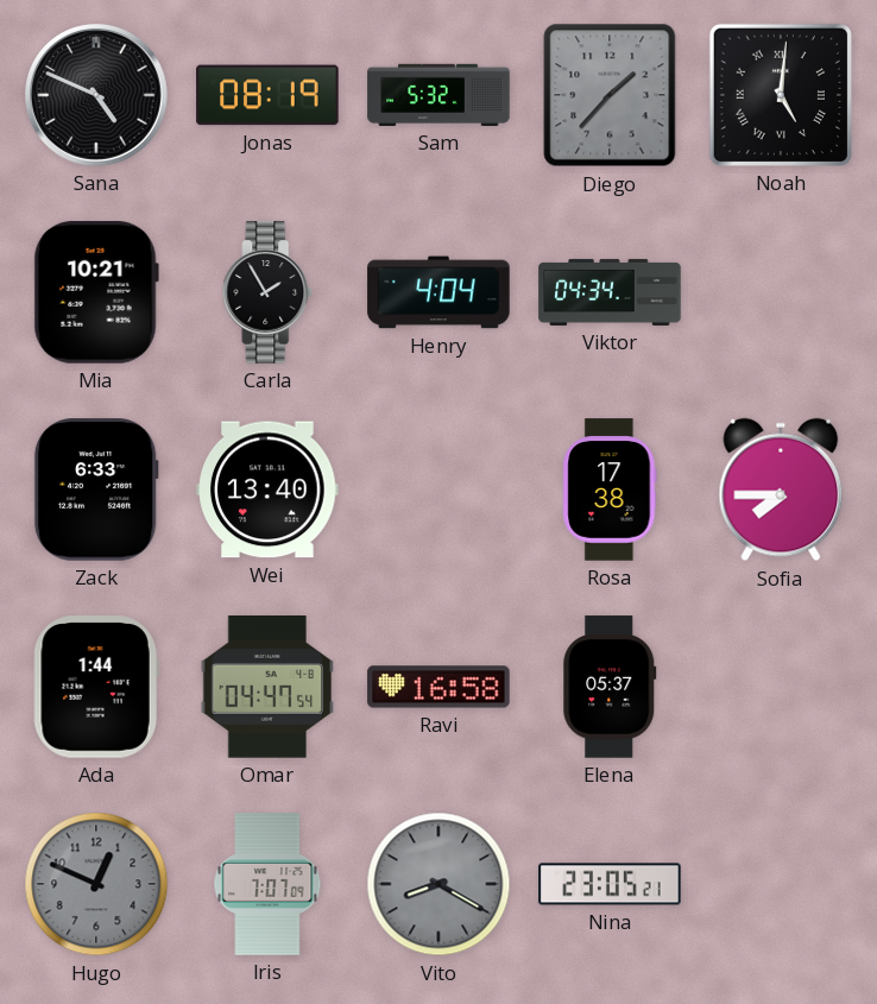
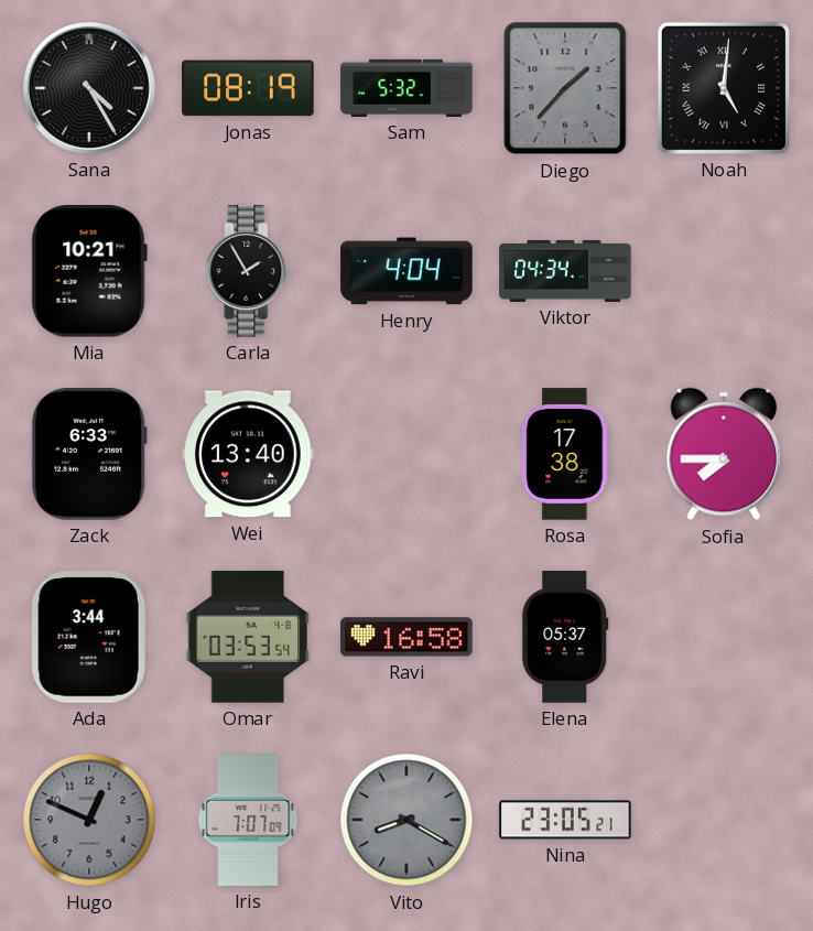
Sana: 4:49 -> 4:25 (90, 89)
Ada: 1:44 -> 3:44 (89, 637)
Omar: 04:47 -> 03:53 (248, 637)
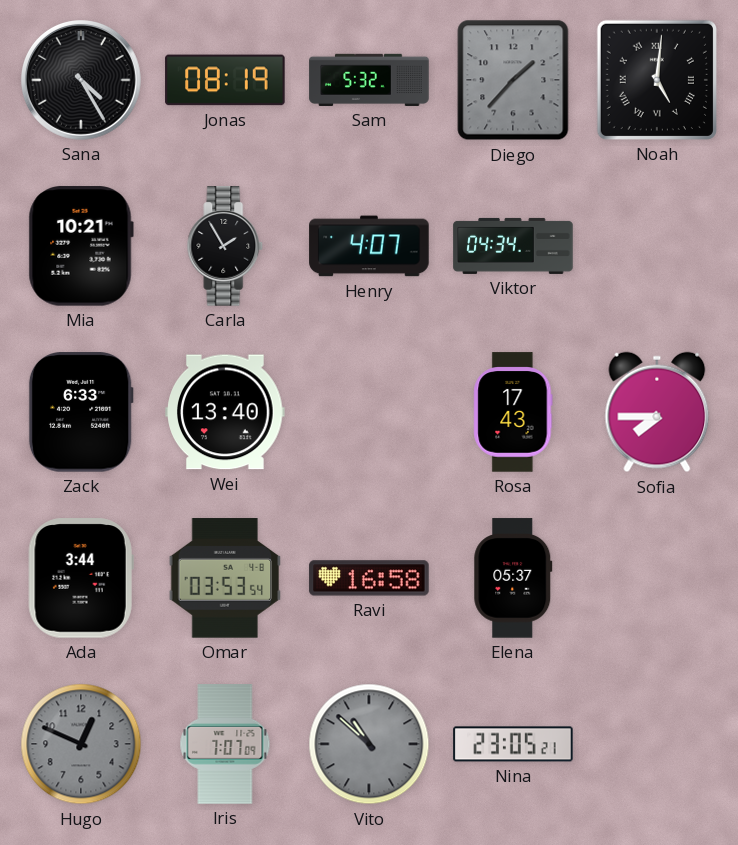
Henry: 4:04 -> 4:07 (369, 246)
Rosa: 17:38 -> 17:43 (513, 412)
Vito: 8:20 -> 10:52 (369, 744)
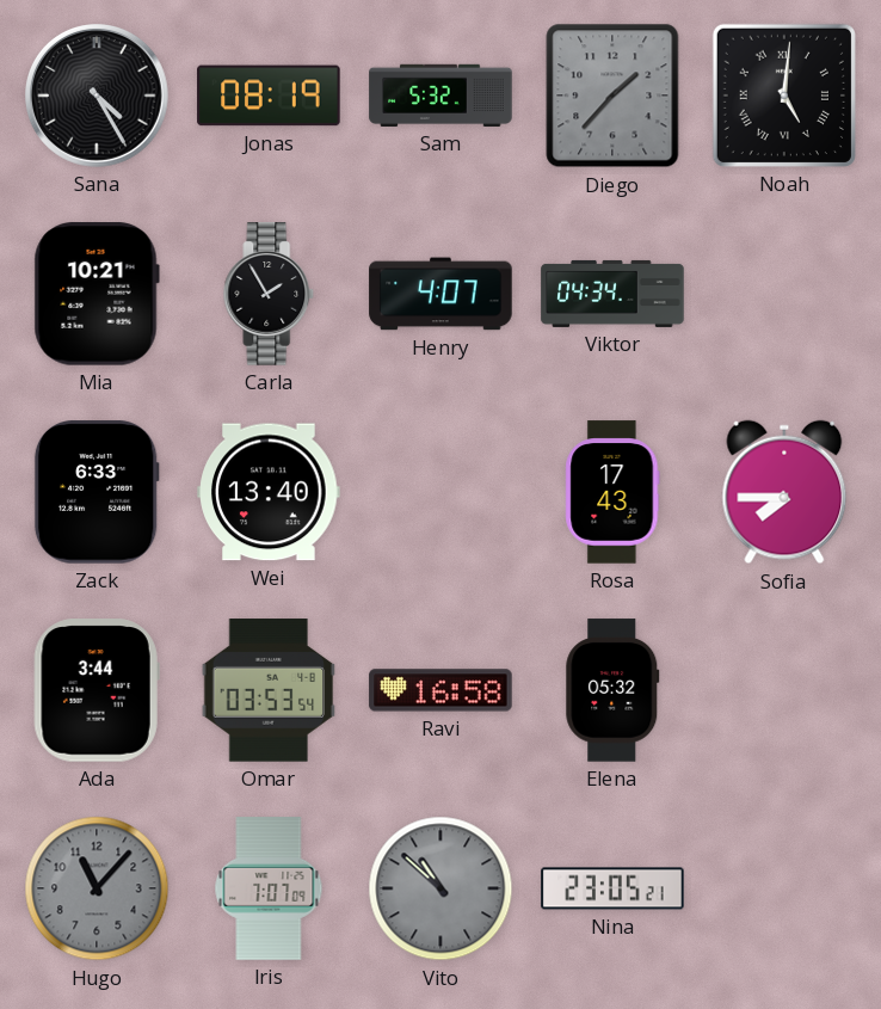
Elena: 05:37 -> 05:32 (612, 690)
Hugo: 12:49 -> 11:07 (97, 888)
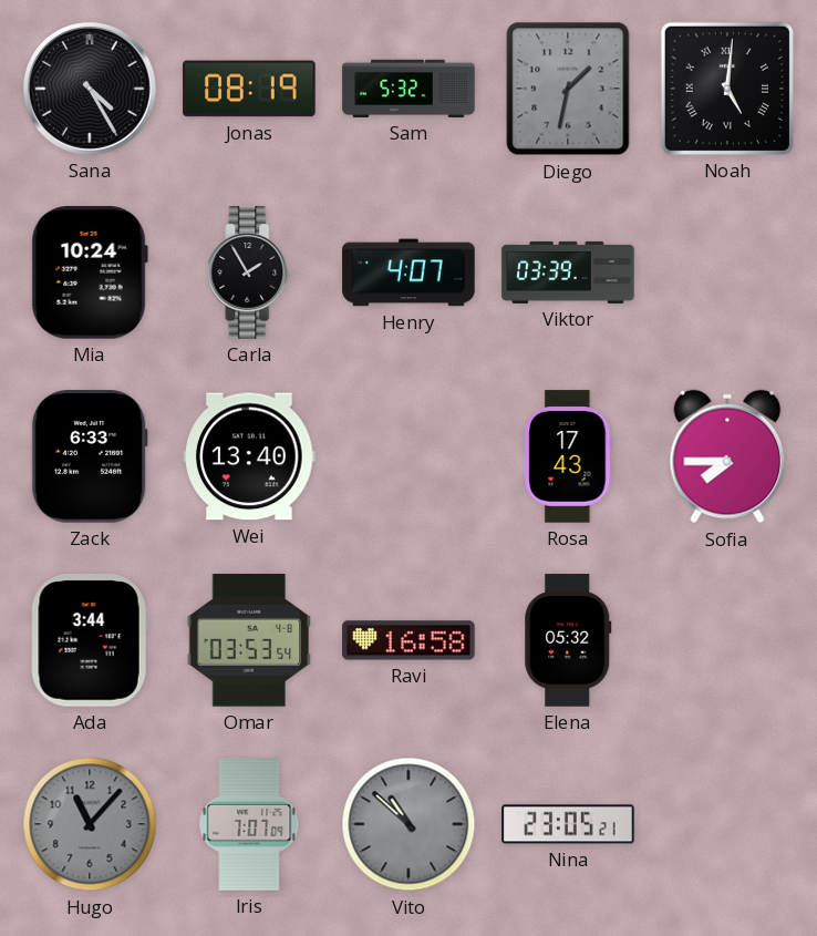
Diego: 1:37 -> 1:32 (568, 89)
Mia: 10:21 -> 10:24 (90, 272)
Viktor: 04:34 -> 03:39 (568, 272)
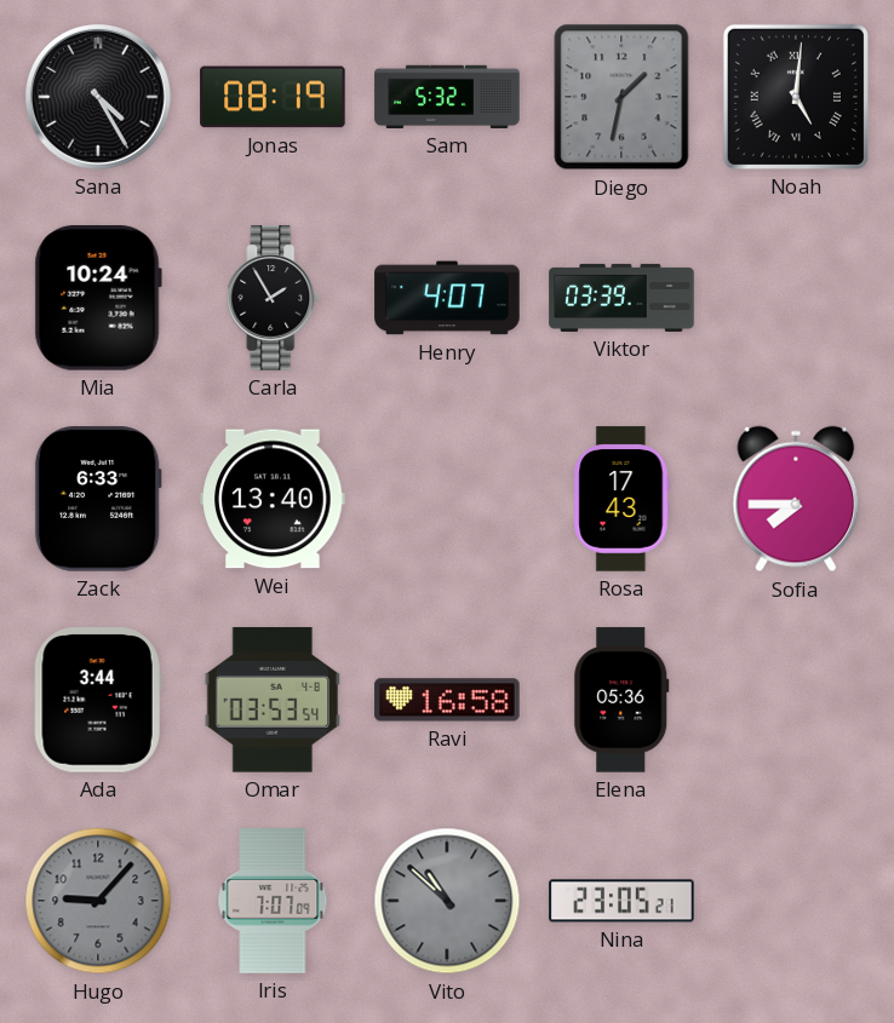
Elena: 05:32 -> 05:36 (621, 700)
Hugo: 11:07 -> 9:07 (98, 901)
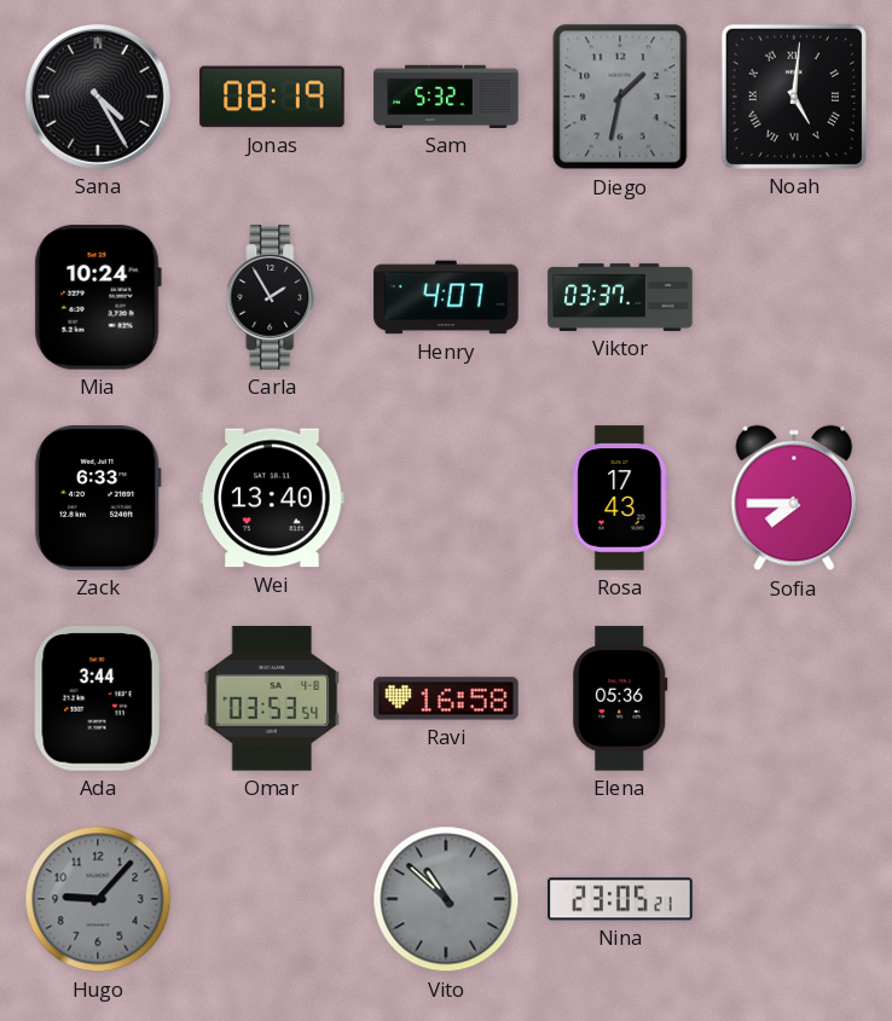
Viktor: 03:39 -> 03:37 (620, 297)
Iris: 7:07 -> none (273, 901)
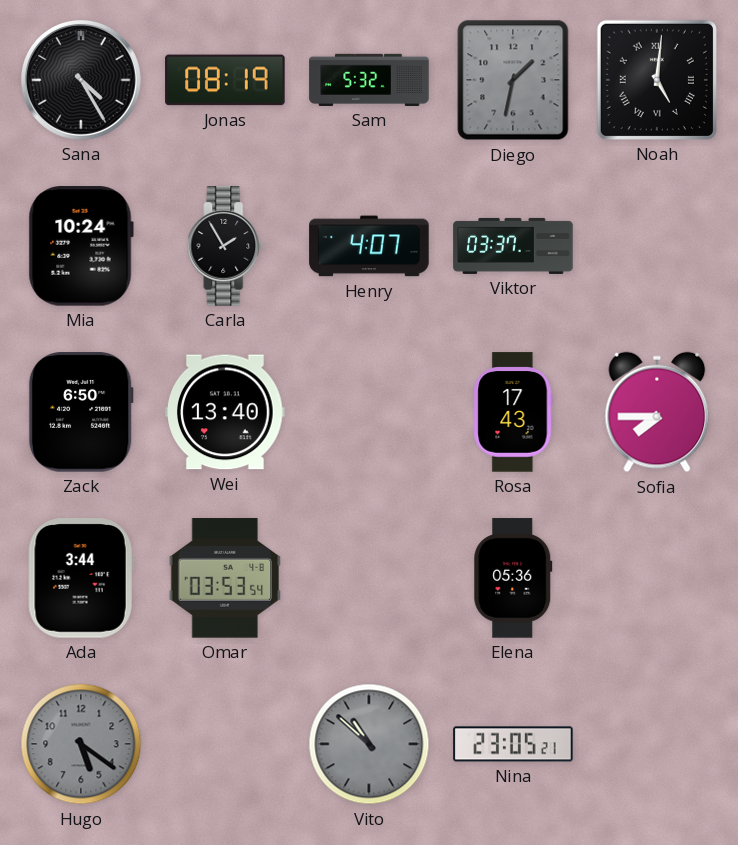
Zack: 6:33 -> 6:50 (81, 412)
Ravi: 16:58 -> none (446, 698)
Hugo: 9:07 -> 5:21 (81, 744)
